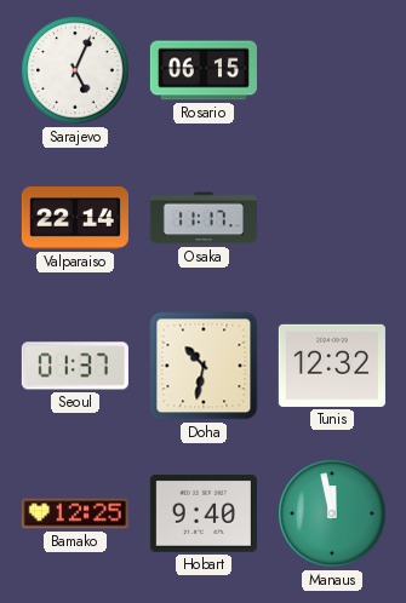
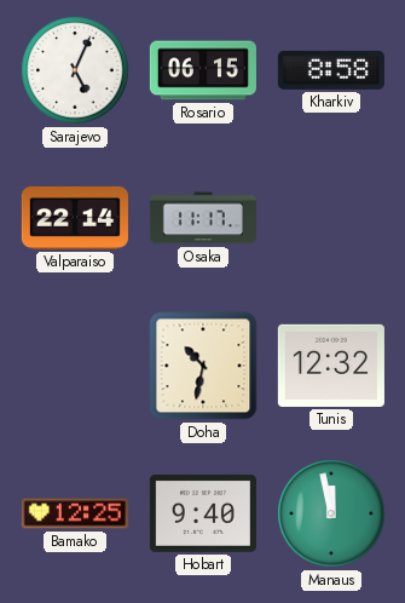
Kharkiv: none -> 8:58 (331, 70)
Seoul: 01:37 -> none (75, 366)
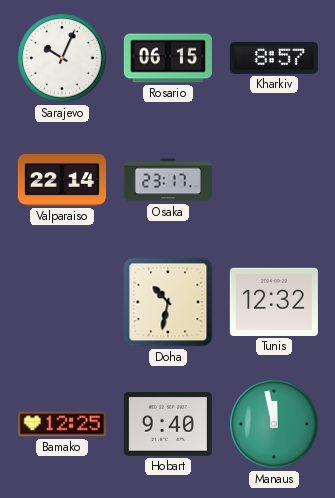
Sarajevo: 5:04 -> 10:04 (62, 58)
Kharkiv: 8:58 -> 8:57 (274, 58)
Osaka: 11:17 -> 23:17 (168, 180)
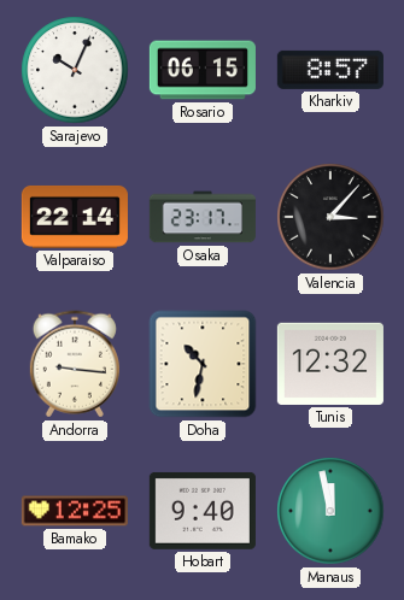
Valencia: none -> 3:07 (330, 217)
Andorra: none -> 9:16 (75, 364)
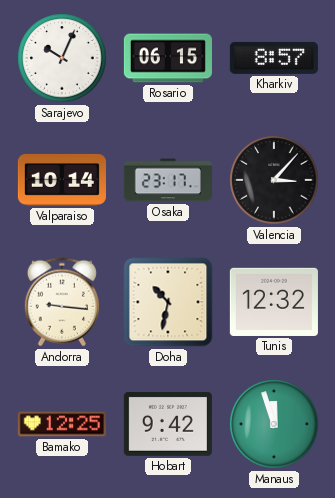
Valparaiso: 22:14 -> 10:14 (62, 180)
Hobart: 9:40 -> 9:42 (168, 424)
Manaus: 11:58 -> 11:57 (274, 424)
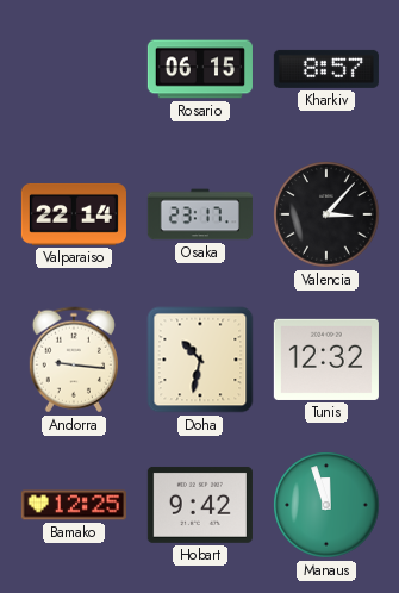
Sarajevo: 10:04 -> none (62, 58)
Valparaiso: 10:14 -> 22:14 (74, 214)
